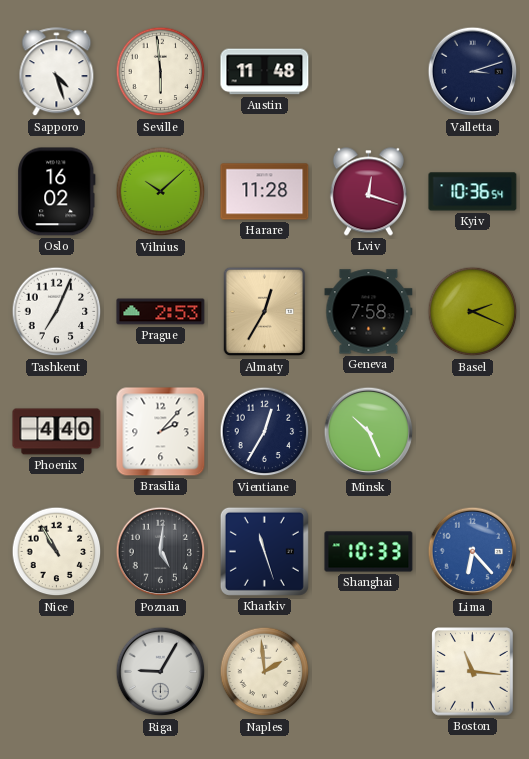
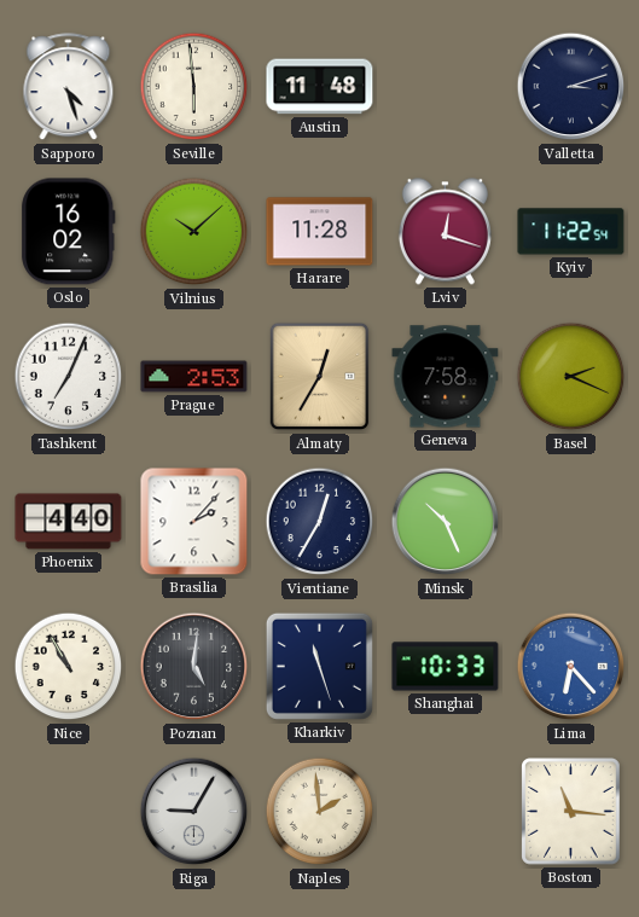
Kyiv: 10:36 -> 11:22 (571, 232)
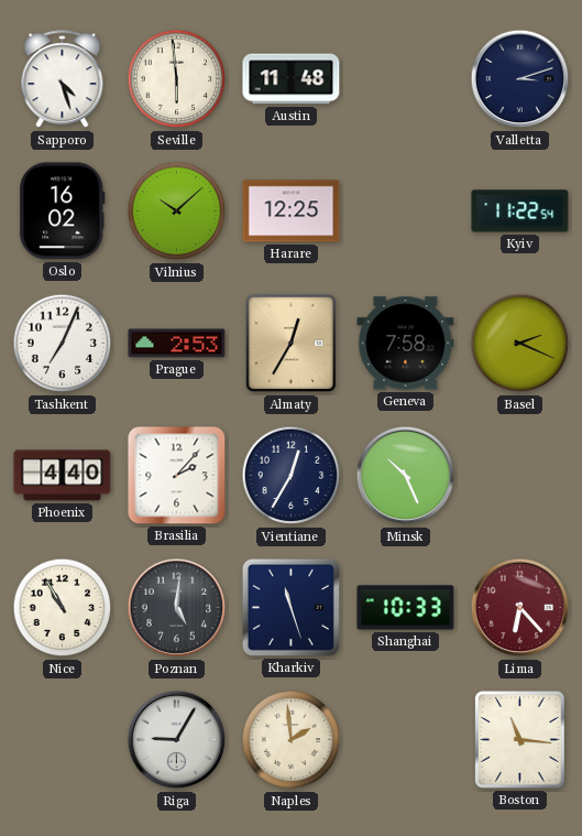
Harare: 11:28 -> 12:25 (292, 211)
Lviv: 12:18 -> none (445, 232)
Lima dial: blue -> burgundy (520, 608)
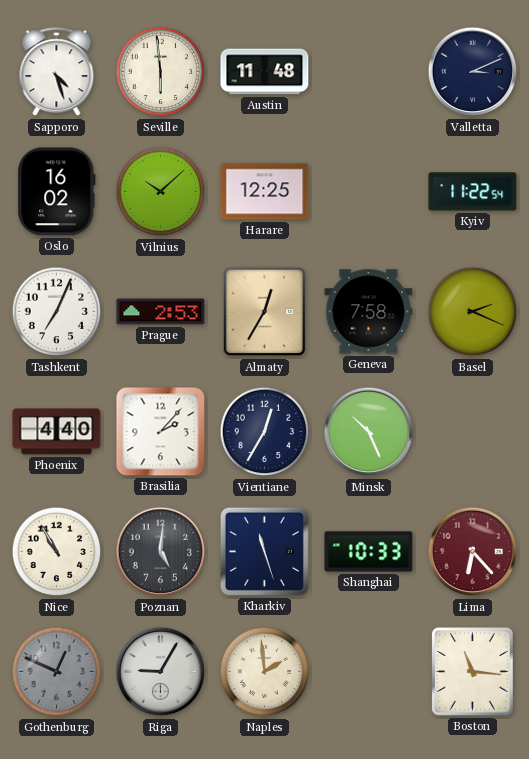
Valletta: 3:12 -> 3:11 (473, 72)
Gothenburg: none -> 12:49 (57, 672)
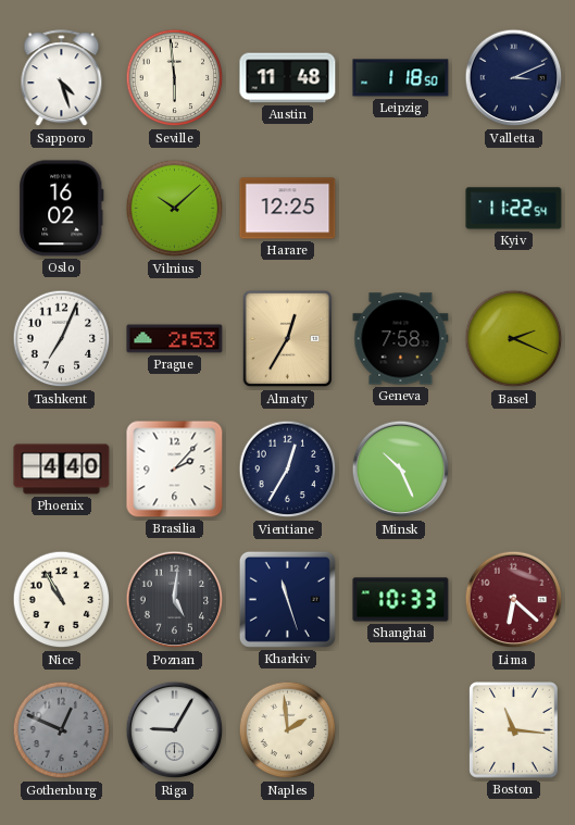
Leipzig: none -> 1:18 (401, 78)
Lima: 6:23 -> 6:22 (514, 600)
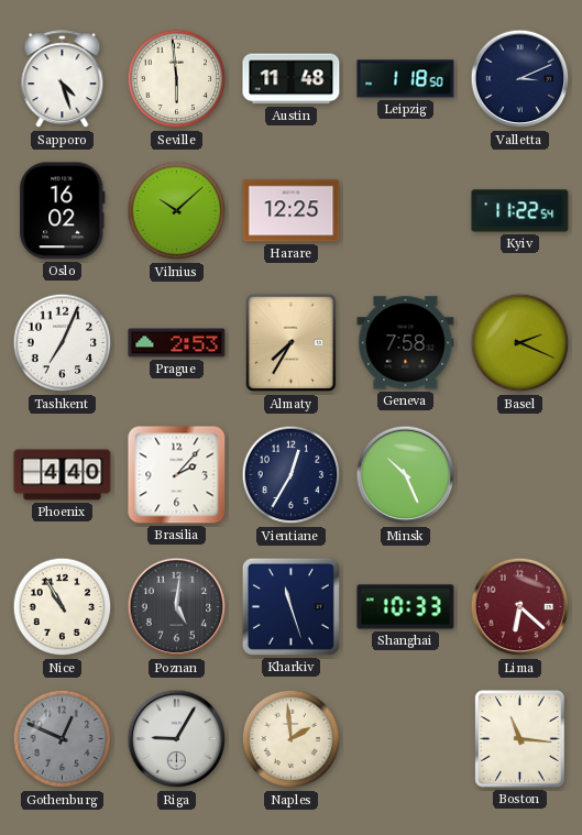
Almaty: 12:35 -> 7:35 (292, 343)
